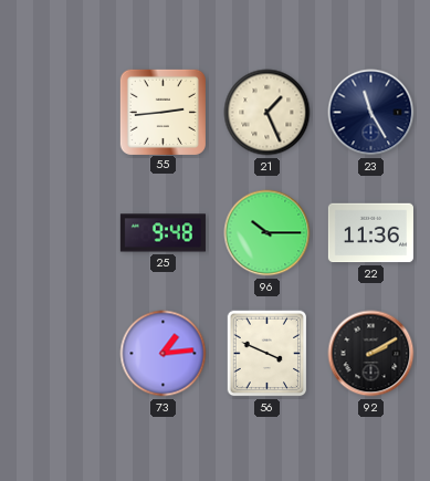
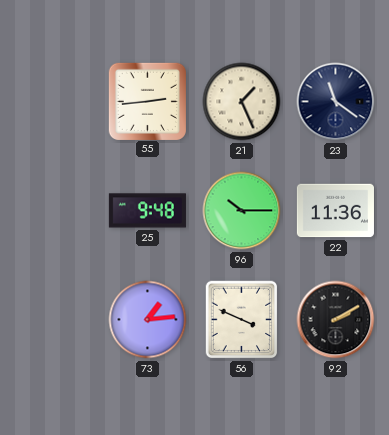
23: 11:25 -> 11:21 (336, 102)
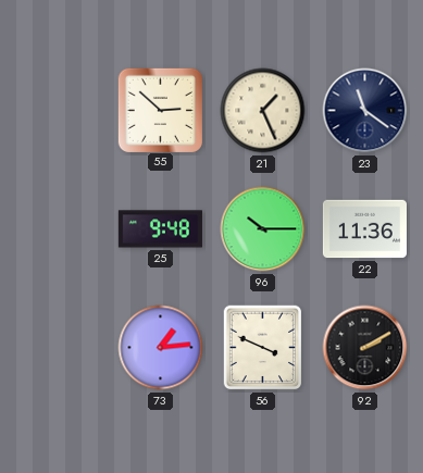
55: 2:44 -> 2:52 (160, 110)
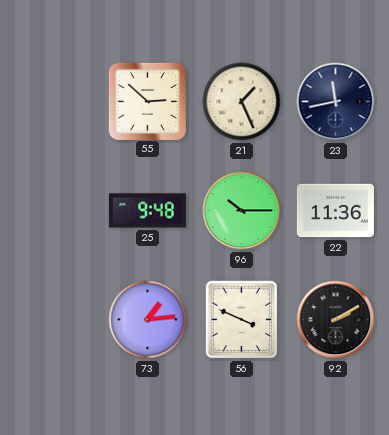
23: 11:21 -> 11:43 (336, 102)
